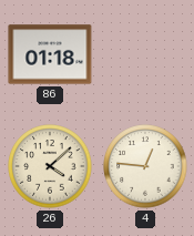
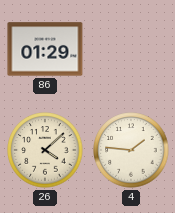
86: 01:18 -> 01:29 (45, 49)
4: 12:46 -> 1:46 (131, 150)
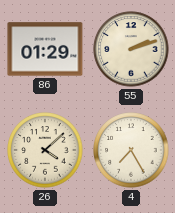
55: none -> 2:12 (131, 49)
4: 1:46 -> 7:25 (131, 150)
